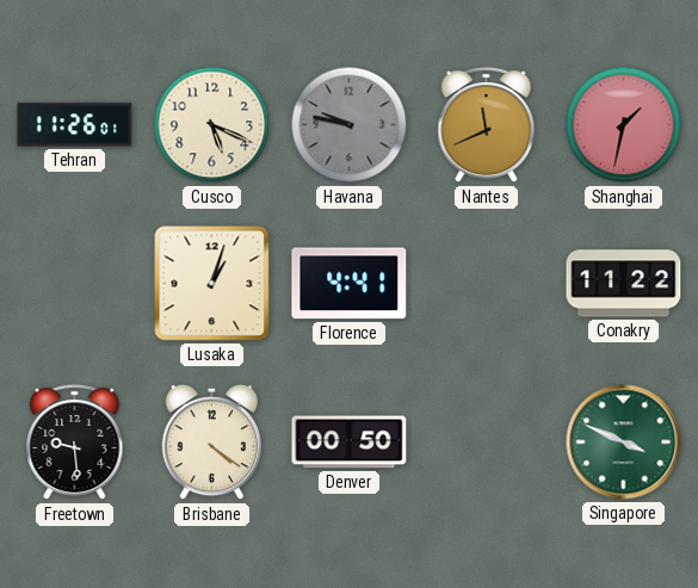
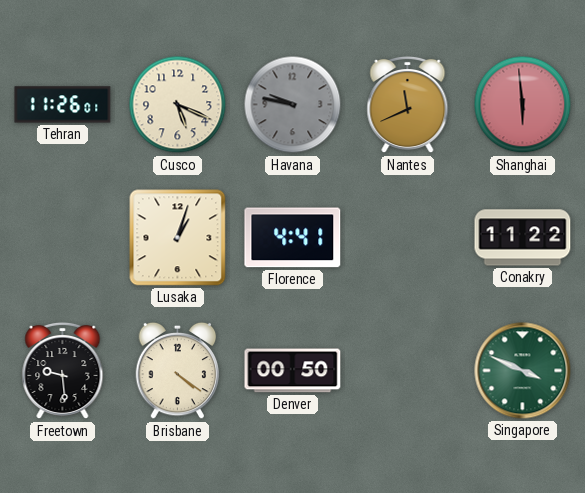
Shanghai: 1:32 -> 5:59 (523, 105)
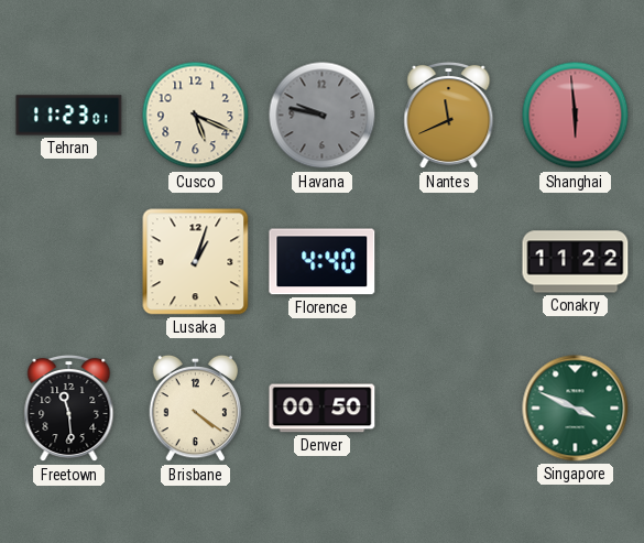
Tehran: 11:26 -> 11:23 (69, 116)
Florence: 4:41 -> 4:40 (323, 262)
Freetown: 9:29 -> 11:29 (69, 409)
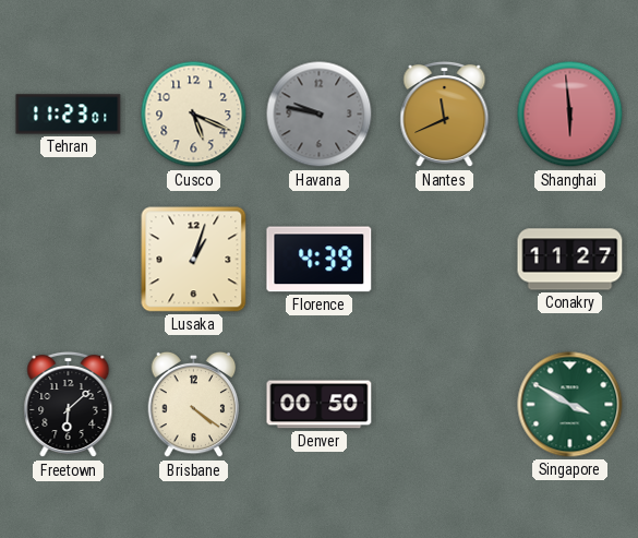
Florence: 4:40 -> 4:39 (320, 260)
Conakry: 11:22 -> 11:27 (570, 260)
Freetown: 11:29 -> 6:08 (69, 405)
Singapore: 3:49 -> 3:50 (570, 405)
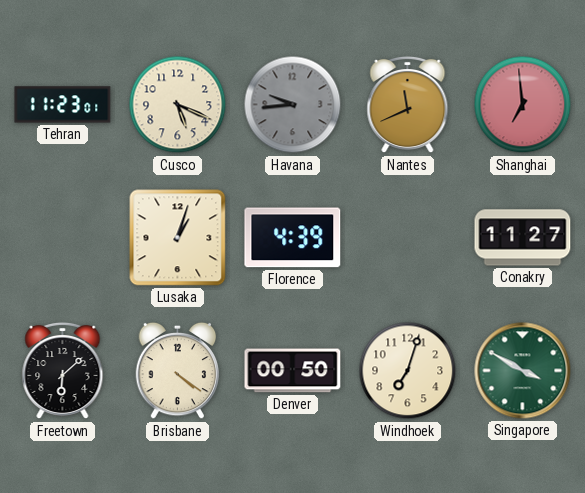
Havana: 9:47 -> 9:44 (293, 105)
Shanghai: 5:59 -> 6:59 (523, 105)
Windhoek: none -> 7:03 (408, 371)
